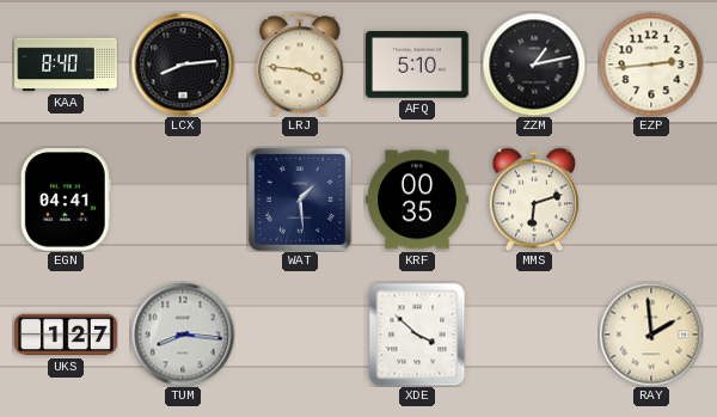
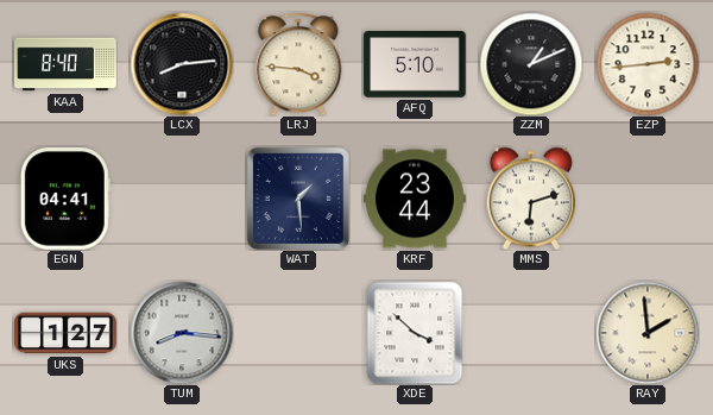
ZZM: 1:13 -> 1:11 (531, 64)
KRF: 00:35 -> 23:44 (415, 199)
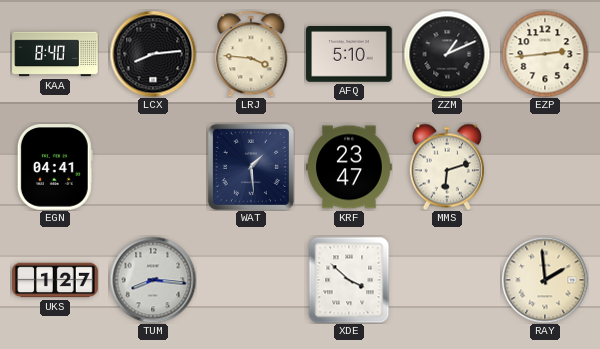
KRF: 23:44 -> 23:47 (349, 167)
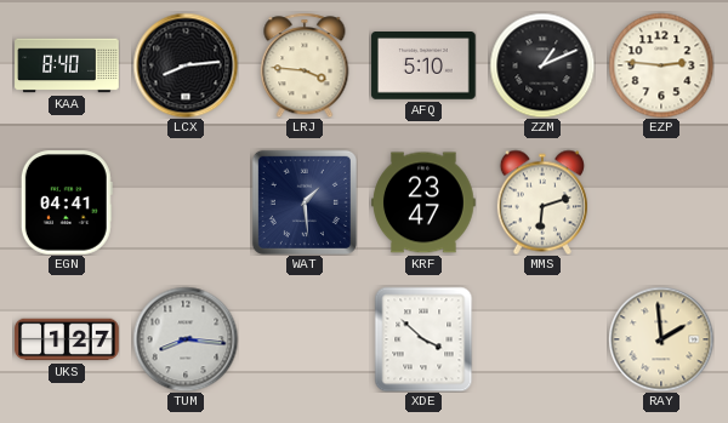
EZP: 2:44 -> 2:46 (661, 65)
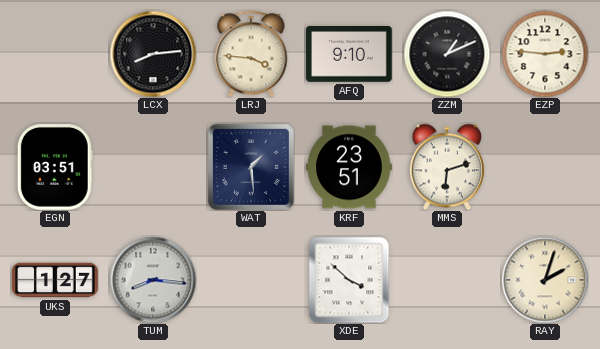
KAA: 8:40 -> none (67, 65)
AFQ: 5:10 -> 9:10 (349, 55)
EGN: 04:41 -> 03:51 (55, 167)
KRF: 23:47 -> 23:51 (349, 167)
RAY: 1:59 -> 2:03 (545, 280)
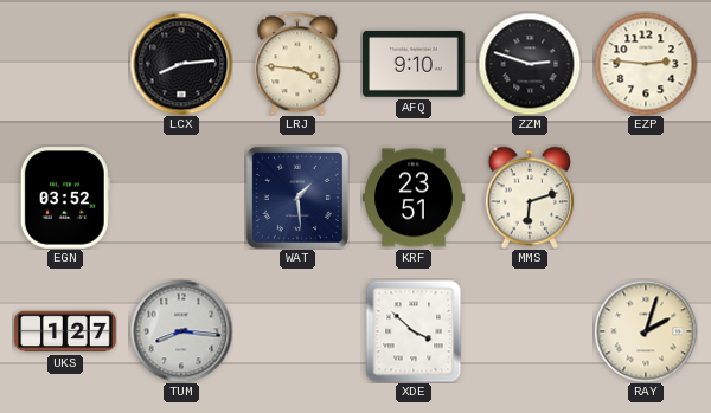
ZZM: 1:11 -> 2:48 (530, 64)
EGN: 03:51 -> 03:52 (65, 198)
